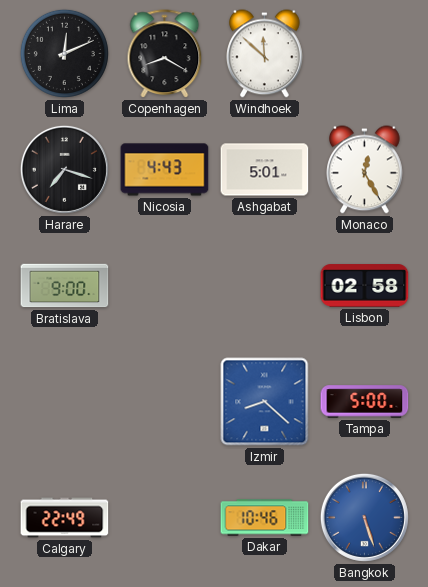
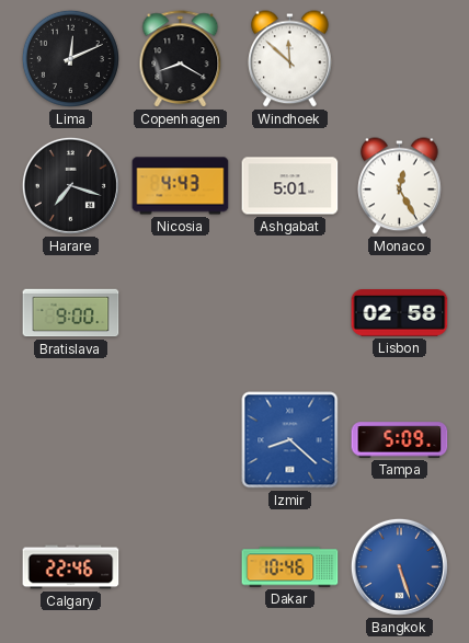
Tampa: 5:00 -> 5:09 (400, 440)
Calgary: 22:49 -> 22:46 (71, 567)
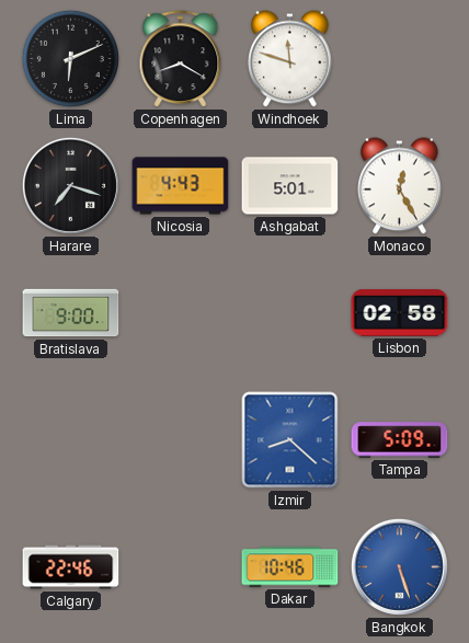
Lima: 12:11 -> 6:11 (70, 58)
Windhoek: 11:52 -> 11:48 (290, 59)
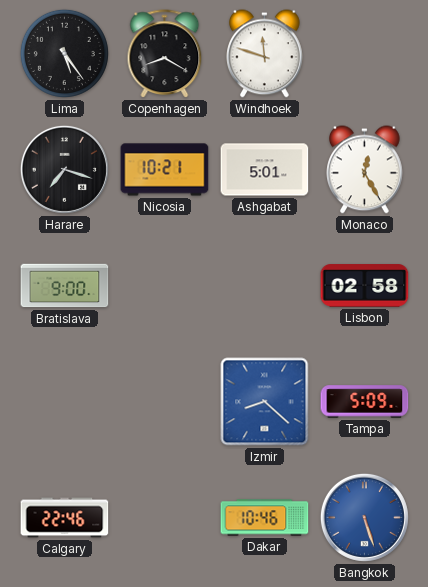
Lima: 6:11 -> 5:24 (64, 53)
Nicosia: 4:43 -> 10:21 (165, 170)
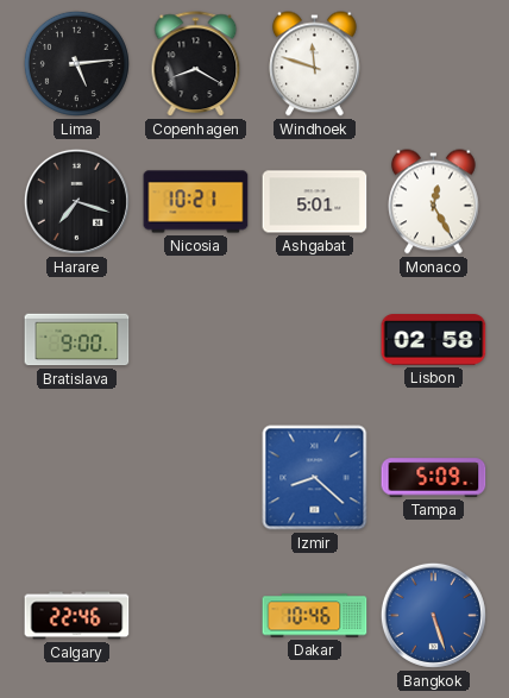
Lima: 5:24 -> 5:14 (76, 63)
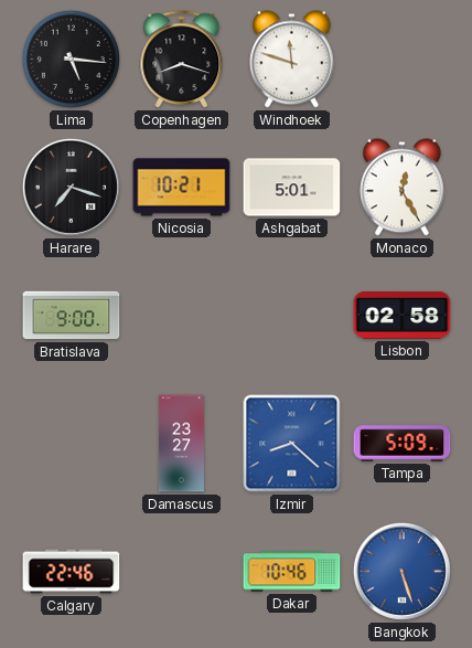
Lima: 5:14 -> 5:16 (71, 59)
Copenhagen: 8:20 -> 8:18 (182, 60)
Damascus: none -> 23:27 (181, 444)
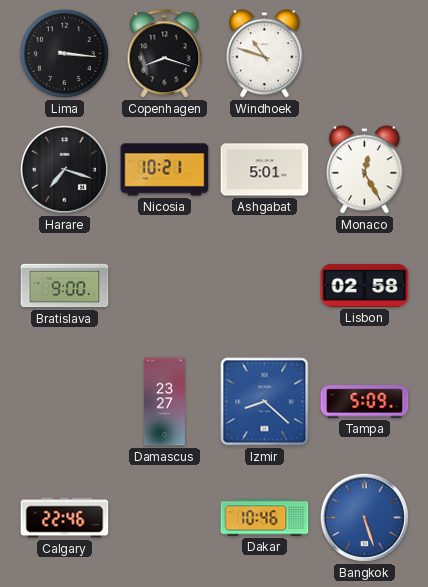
Lima: 5:16 -> 3:16 (64, 53)
Windhoek: 11:48 -> 10:48 (265, 54)
